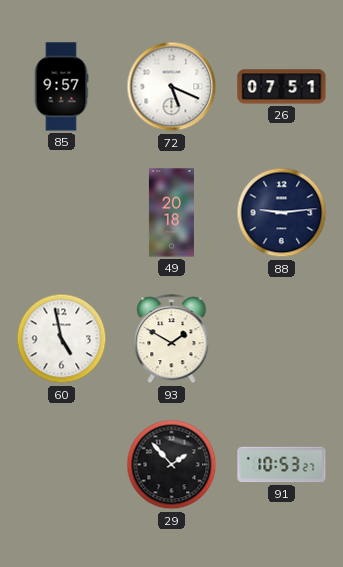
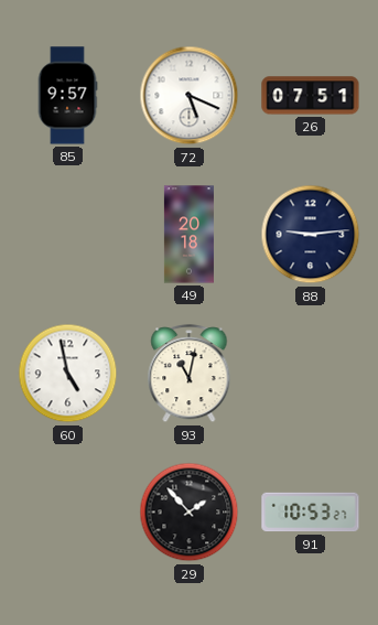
93: 1:50 -> 11:02 (190, 374)
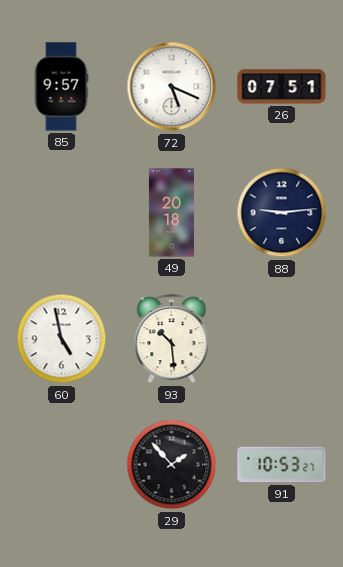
93: 11:02 -> 10:29 (172, 339)
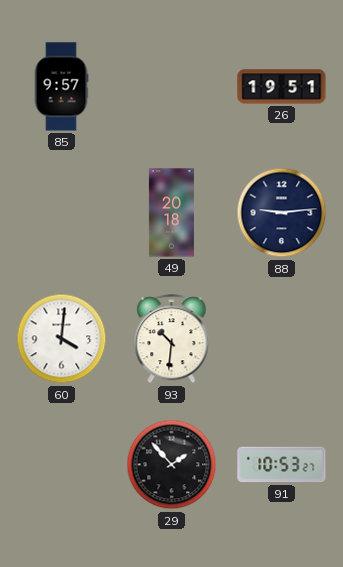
72: 5:19 -> none (172, 87)
26: 07:51 -> 19:51 (282, 87)
60: 4:58 -> 4:01 (62, 339)
93: 10:29 -> 10:31 (172, 339)
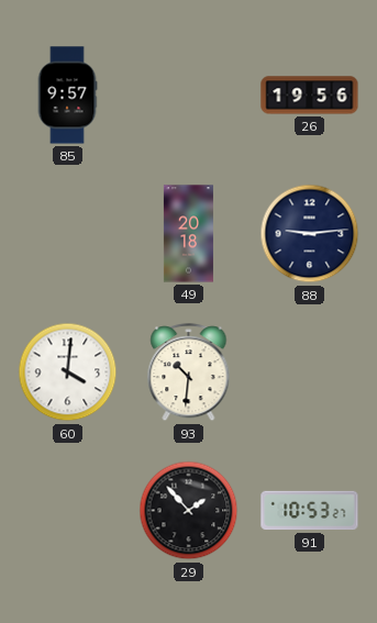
26: 19:51 -> 19:56 (310, 96)
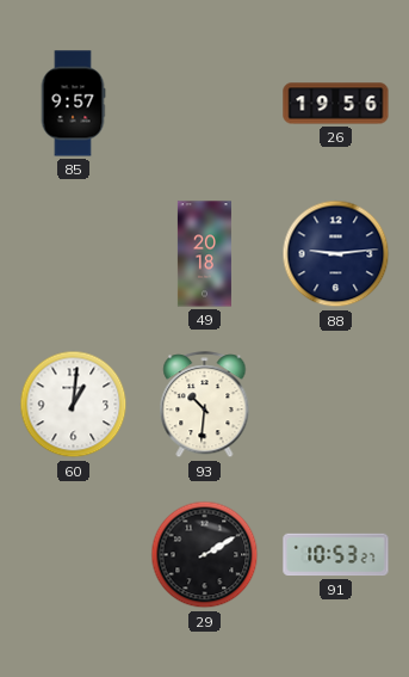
60: 4:01 -> 1:01 (74, 405)
29: 1:53 -> 2:10 (205, 555)
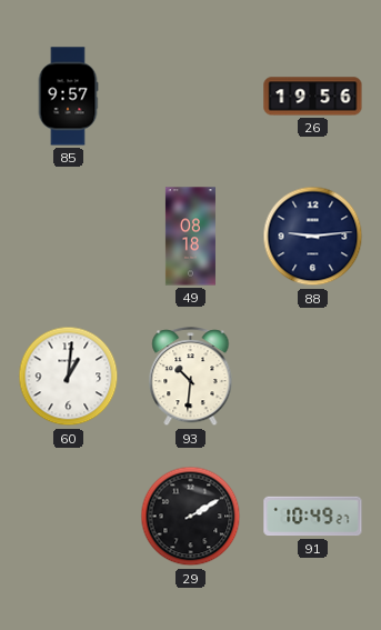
49: 20:18 -> 08:18 (190, 237)
91: 10:53 -> 10:49 (313, 517)
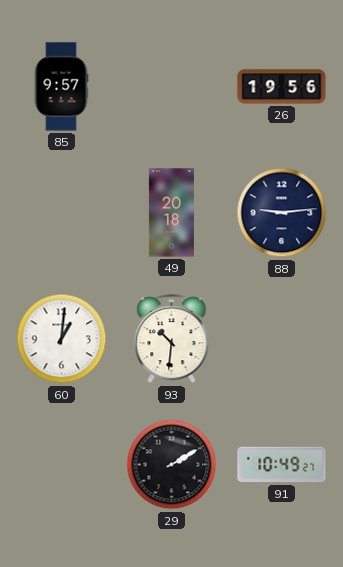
49: 08:18 -> 20:18 (171, 213)
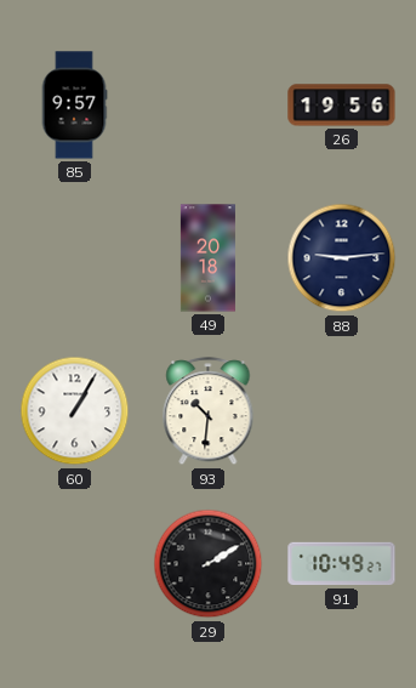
60: 1:01 -> 1:05 (75, 411)
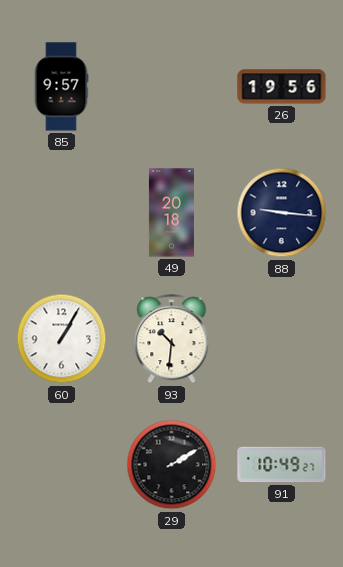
88: 9:14 -> 9:16 (282, 213)
